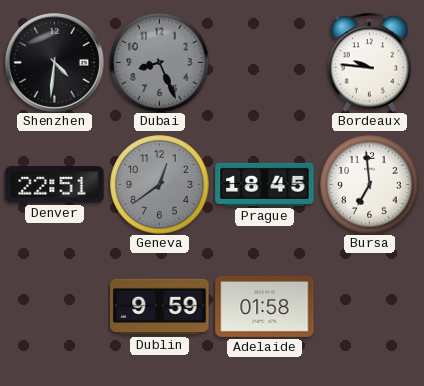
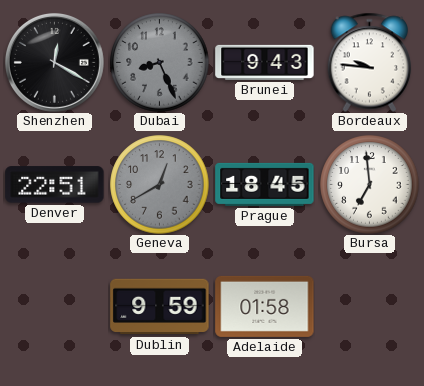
Shenzhen: 4:31 -> 12:20 (54, 62)
Brunei: none -> 9:43 (265, 62)
Geneva: 12:39 -> 12:40 (160, 185)
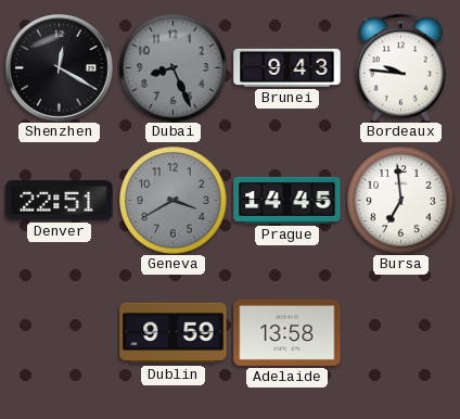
Geneva: 12:40 -> 3:40 (174, 201)
Prague: 18:45 -> 14:45 (287, 200)
Adelaide: 01:58 -> 13:58 (287, 332)
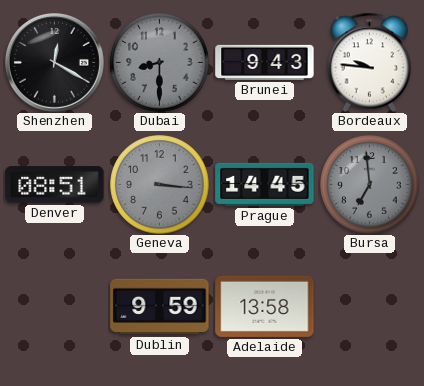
Dubai: 8:26 -> 8:30 (160, 63)
Denver: 22:51 -> 08:51 (55, 185)
Geneva: 3:40 -> 3:16 (160, 185)
Bursa dial: white -> grey (370, 185)
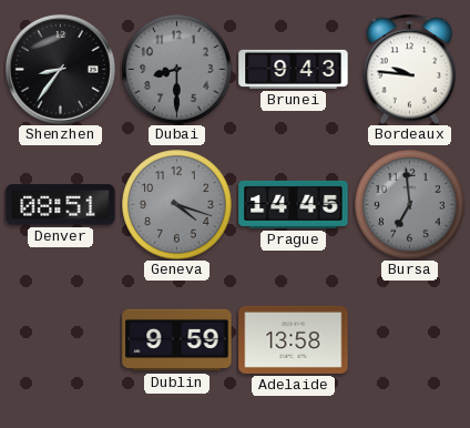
Shenzhen: 12:20 -> 8:36 (60, 69)
Geneva: 3:16 -> 4:18 (177, 205)
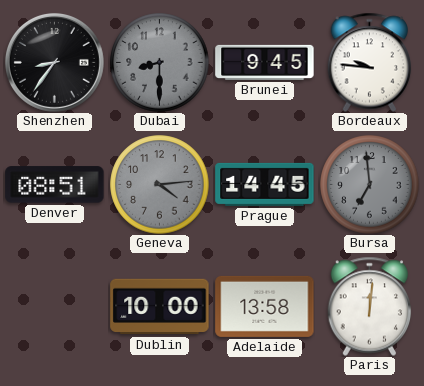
Brunei: 9:43 -> 9:45 (265, 62)
Geneva: 4:18 -> 4:14 (160, 185)
Dublin: 9:59 -> 10:00 (160, 307)
Paris: none -> 12:01 (370, 306)
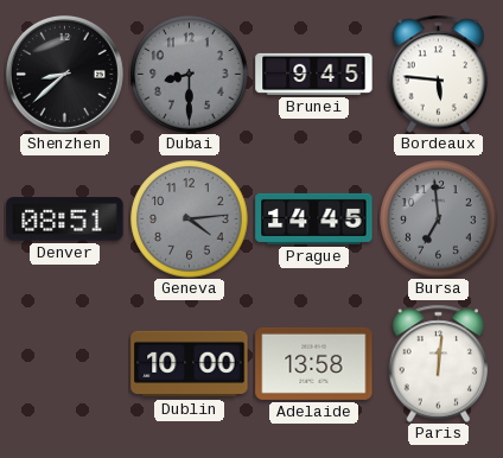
Shenzhen: 8:36 -> 8:38 (64, 74)
Bordeaux: 9:46 -> 5:46 (439, 74)
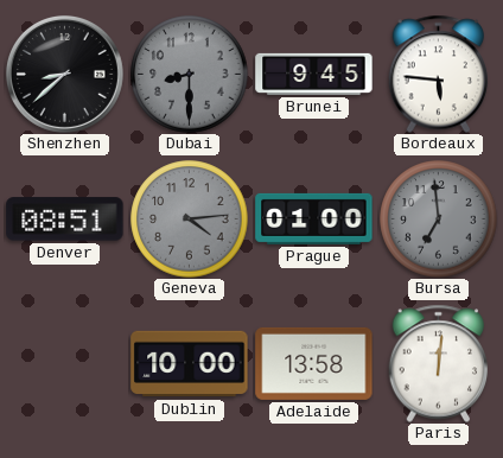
Prague: 14:45 -> 01:00 (314, 218)
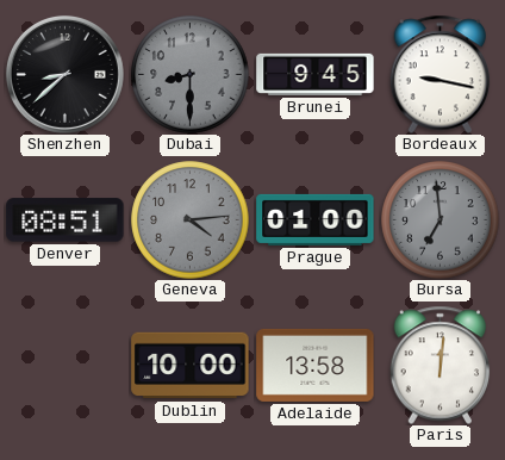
Bordeaux: 5:46 -> 9:17 (441, 74)
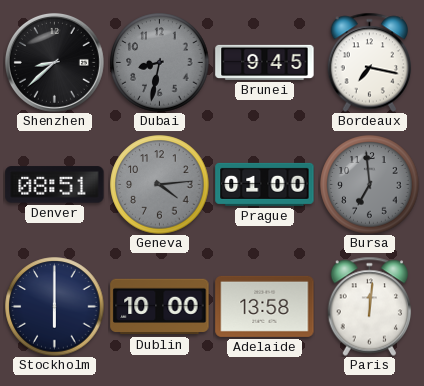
Dubai: 8:30 -> 8:32 (160, 63)
Bordeaux: 9:17 -> 7:17 (370, 62)
Stockholm: none -> 6:00 (55, 307)
